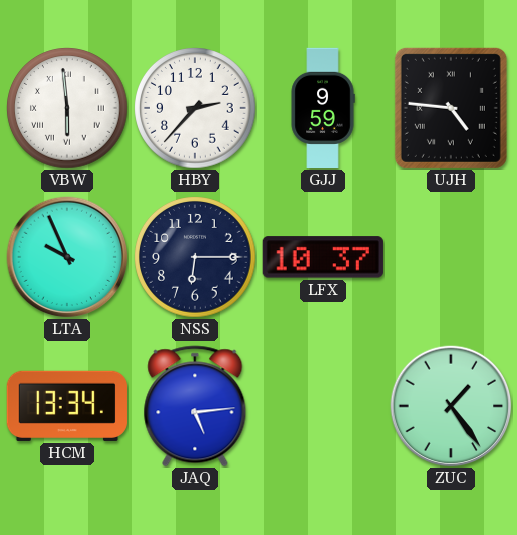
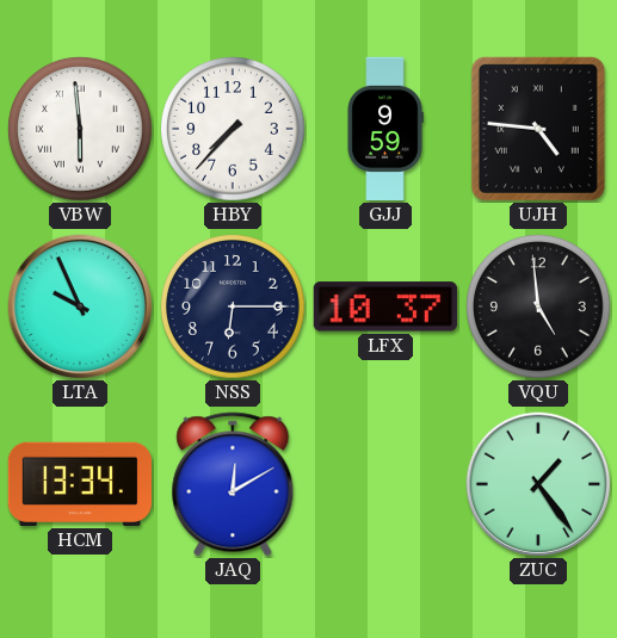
HBY: 2:37 -> 7:37 (233, 129)
VQU: none -> 4:59 (538, 306)
JAQ: 5:14 -> 12:10 (233, 484)
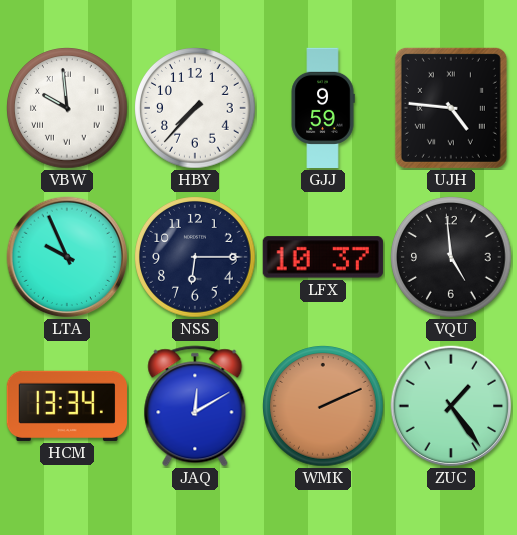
VBW: 5:59 -> 9:59 (67, 108)
WMK: none -> 2:11 (323, 406)
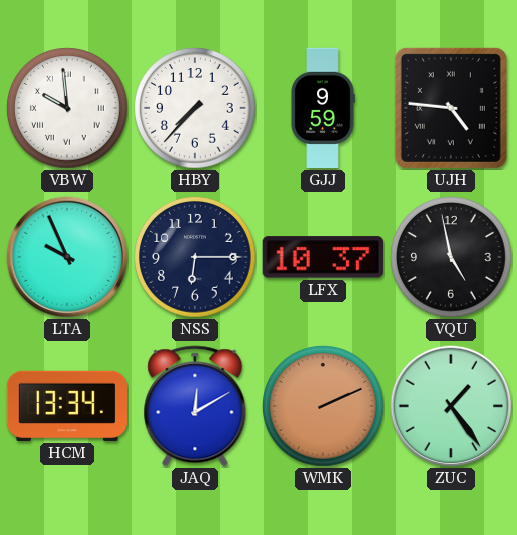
VQU: 4:59 -> 4:58 (451, 257)
